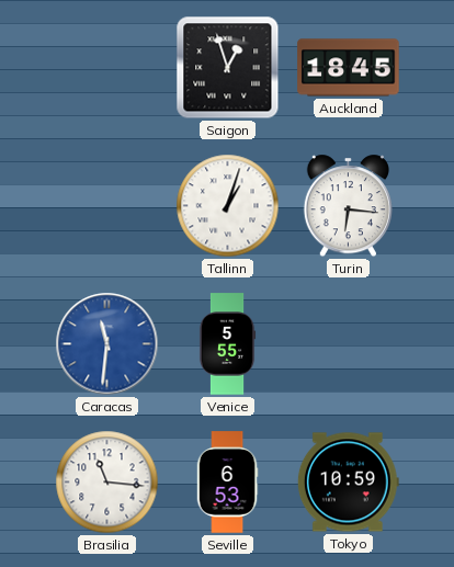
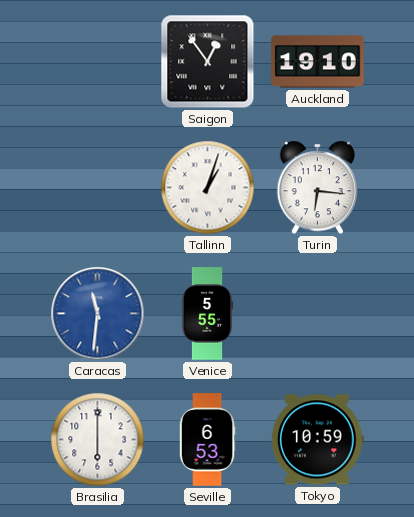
Saigon: 12:57 -> 12:54 (208, 62)
Auckland: 18:45 -> 19:10 (318, 62)
Brasilia: 11:16 -> 6:00 (98, 440)
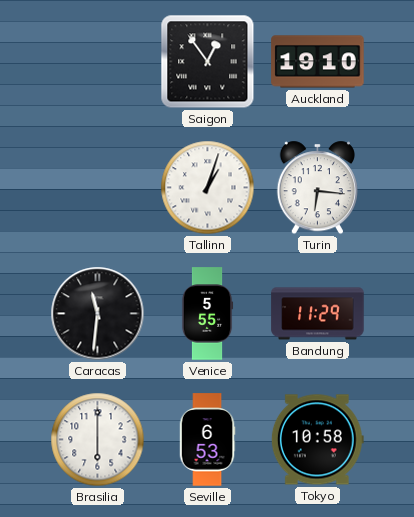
Caracas dial: blue -> black (98, 314)
Bandung: none -> 11:29 (318, 314)
Tokyo: 10:59 -> 10:58 (317, 440)
